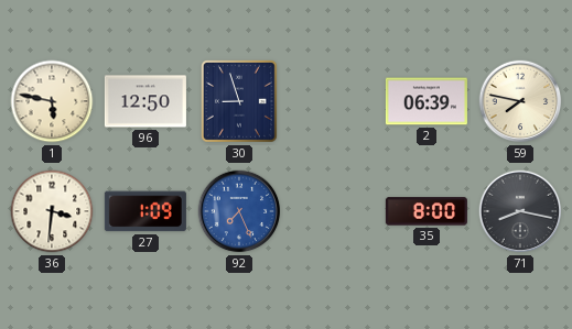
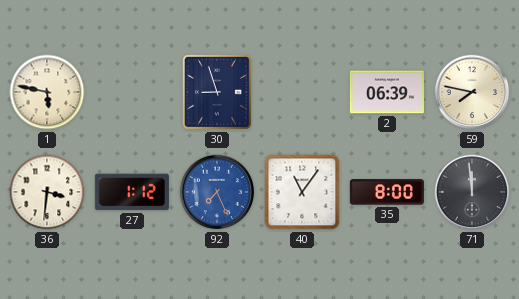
96: 12:50 -> none (145, 101)
27: 1:09 -> 1:12 (132, 192)
40: none -> 11:06 (302, 192)
71: 8:17 -> 11:59 (472, 192)
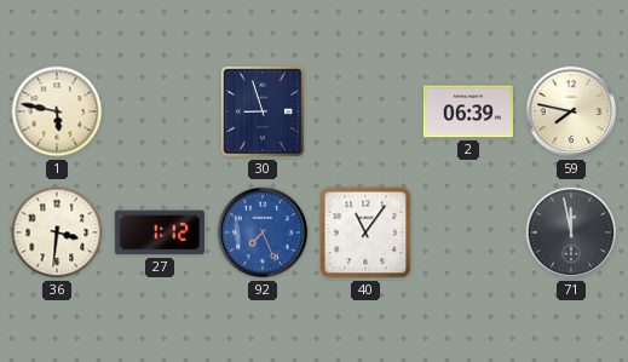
35: 8:00 -> none (387, 192)
71: 11:59 -> 11:58 (571, 232)
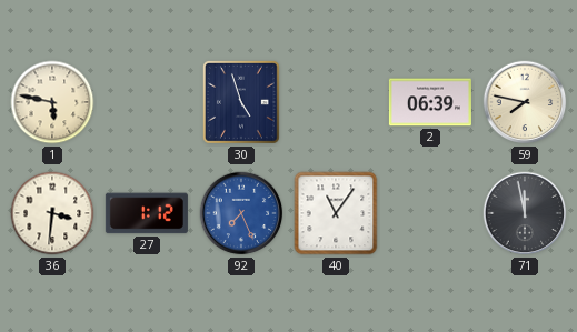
30: 8:57 -> 4:57 (241, 103)
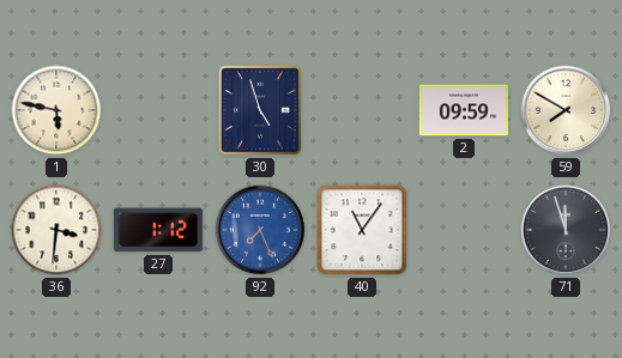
2: 06:39 -> 09:59 (464, 110)
59: 7:47 -> 7:50 (566, 110)
71: 11:58 -> 11:57 (566, 230)
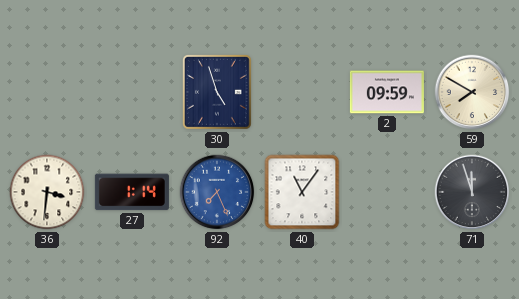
1: 5:47 -> none (56, 110)
27: 1:12 -> 1:14 (132, 192)
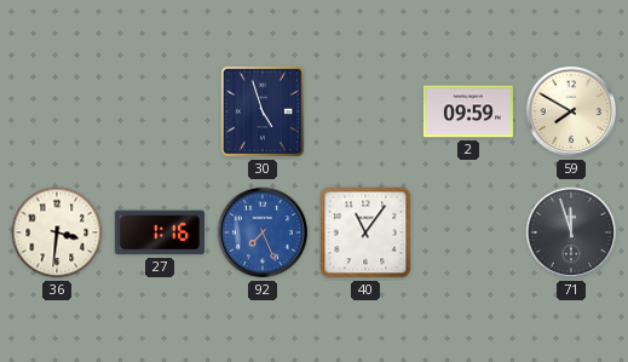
27: 1:14 -> 1:16 (160, 232)
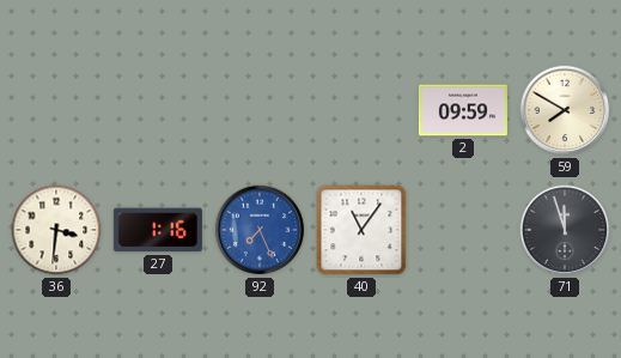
30: 4:57 -> none (263, 113)
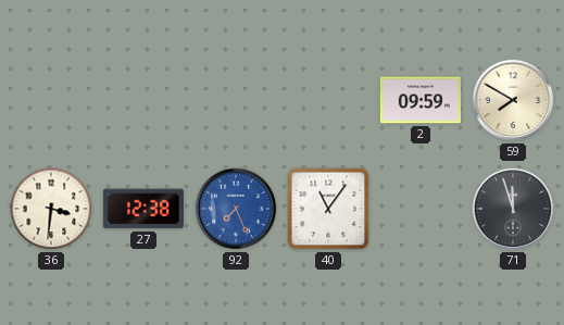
27: 1:16 -> 12:38 (143, 209)
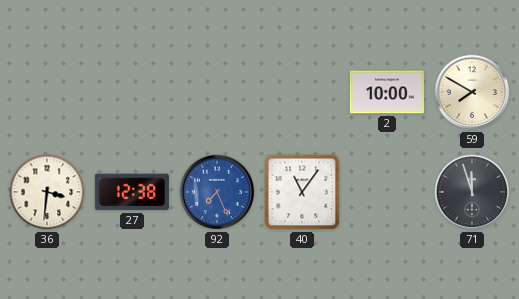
2: 09:59 -> 10:00 (387, 92)
